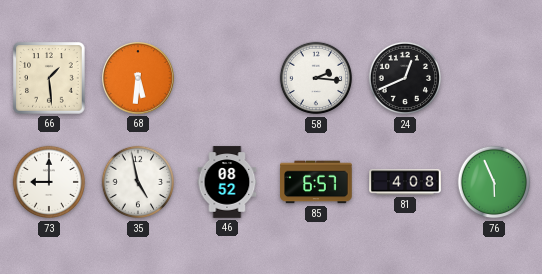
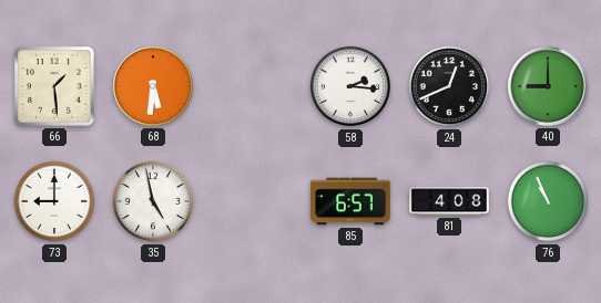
40: none -> 9:00 (549, 87)
46: 08:52 -> none (227, 182)
76: 5:56 -> 10:56 (548, 201)
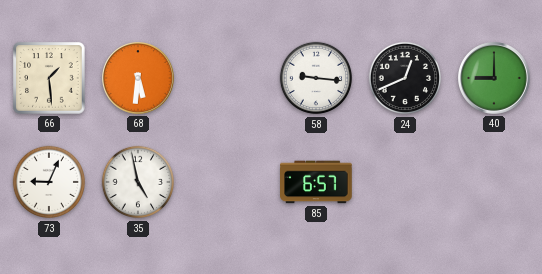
58: 2:16 -> 9:16 (316, 78)
73: 9:00 -> 9:04 (49, 182)
81: 4:08 -> none (449, 201)
76: 10:56 -> none (548, 201)
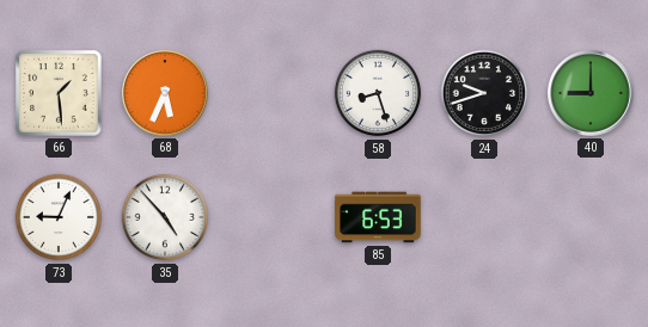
68: 5:31 -> 5:34 (166, 94)
58: 9:16 -> 8:27 (378, 93)
24: 12:41 -> 9:42 (484, 93)
35: 4:58 -> 4:53 (165, 217)
85: 6:57 -> 6:53 (378, 217)
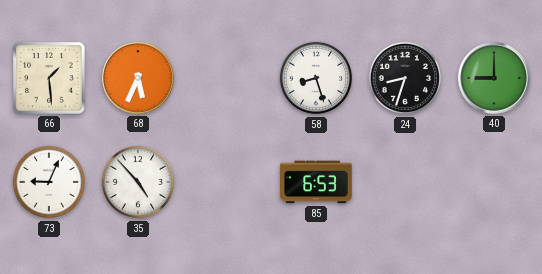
24: 9:42 -> 8:33 (405, 78)
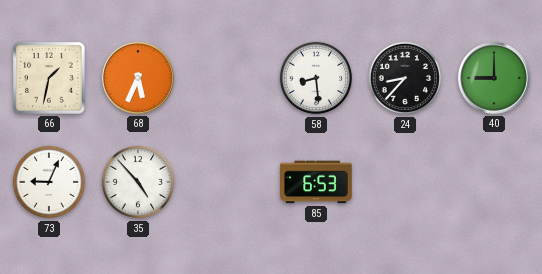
66: 1:29 -> 1:32 (49, 78)
58: 8:27 -> 8:29 (316, 78)
24: 8:33 -> 8:37 (405, 78)
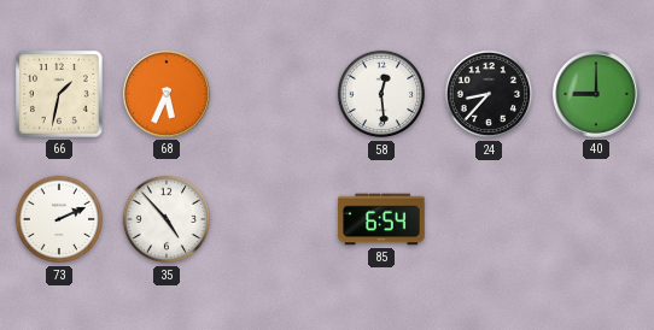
58: 8:29 -> 12:29 (381, 94)
73: 9:04 -> 2:11 (59, 219)
85: 6:53 -> 6:54 (381, 219)
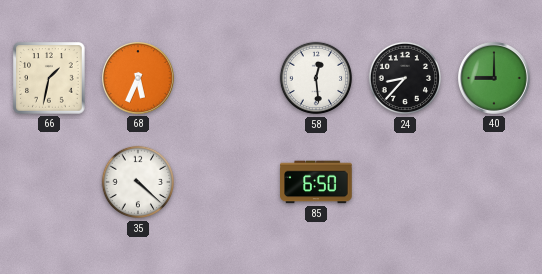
73: 2:11 -> none (59, 219)
35: 4:53 -> 4:22 (138, 182)
85: 6:54 -> 6:50 (316, 182)
